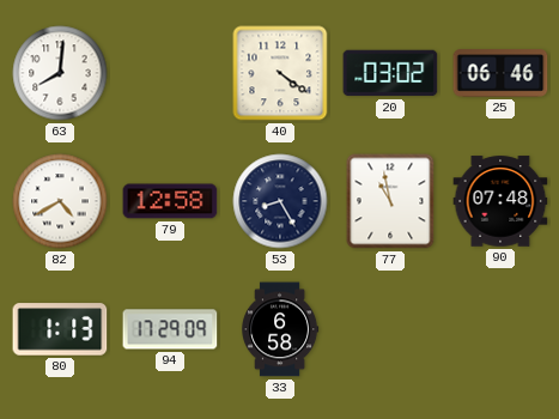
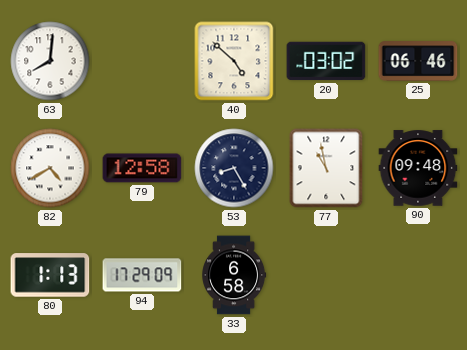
40: 4:21 -> 4:52 (234, 61)
90: 07:48 -> 09:48 (418, 168)
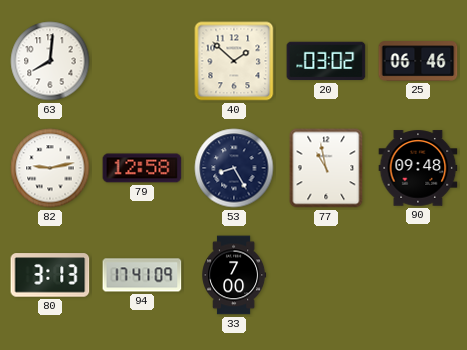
40: 4:52 -> 1:52 (234, 61)
82: 4:40 -> 9:13 (50, 168)
80: 1:13 -> 3:13 (50, 275)
94: 17:29 -> 17:41 (142, 275)
33: 6:58 -> 7:00 (234, 275)
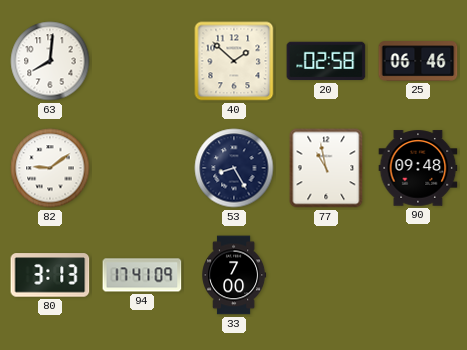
20: 03:02 -> 02:58 (326, 61)
82: 9:13 -> 9:09 (50, 168)
79: 12:58 -> none (142, 168)
